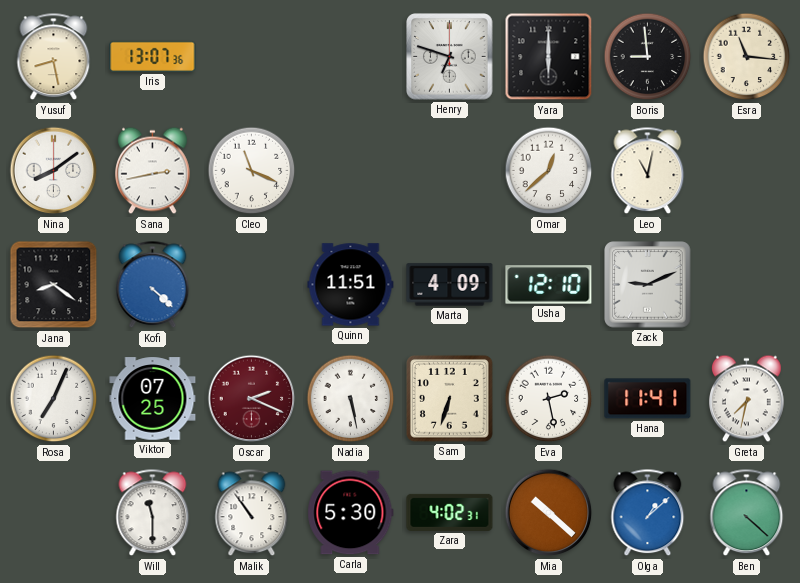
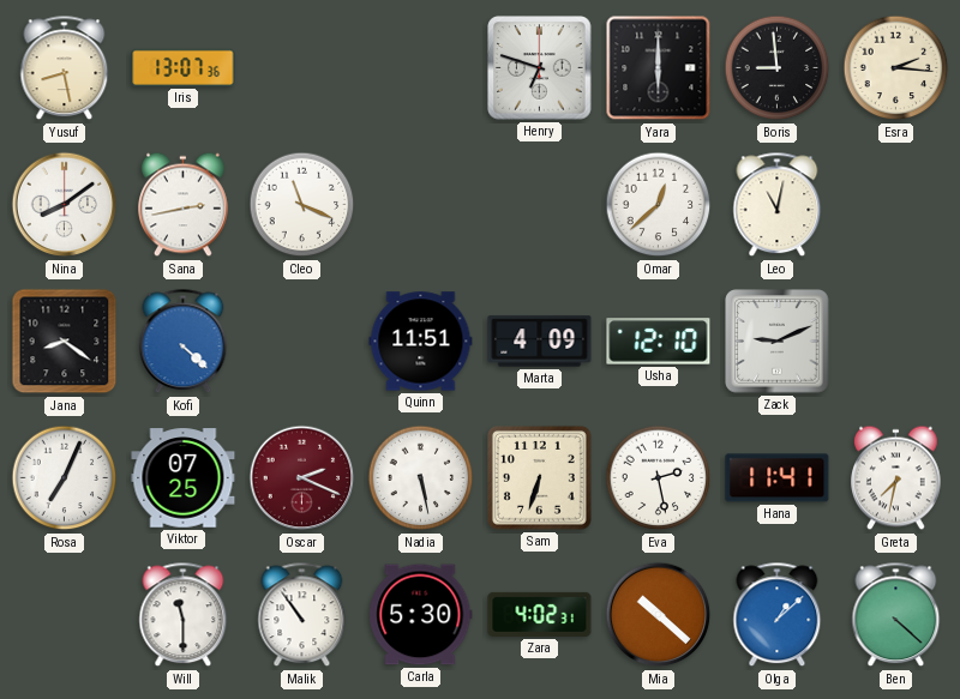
Esra: 11:16 -> 2:16 (896, 68)
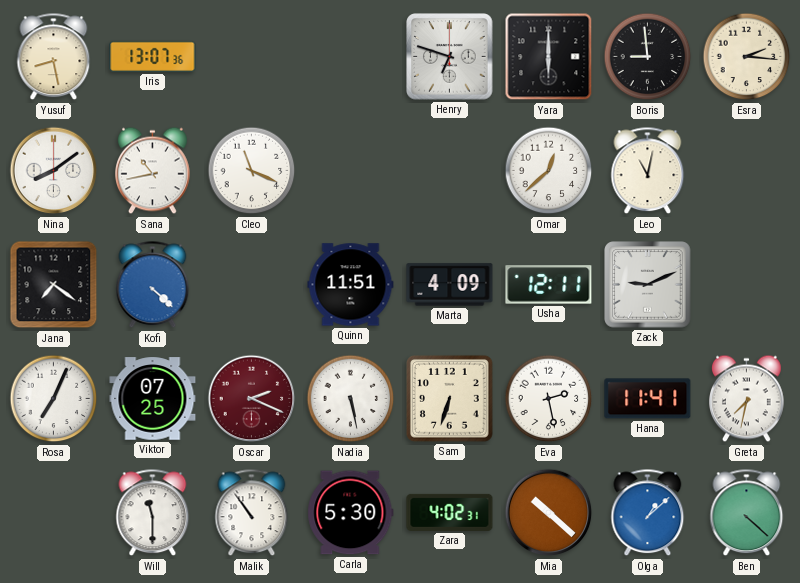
Sana: 2:43 -> 10:43 (153, 171)
Jana: 8:21 -> 7:21 (54, 285)
Usha: 12:10 -> 12:11 (549, 285)
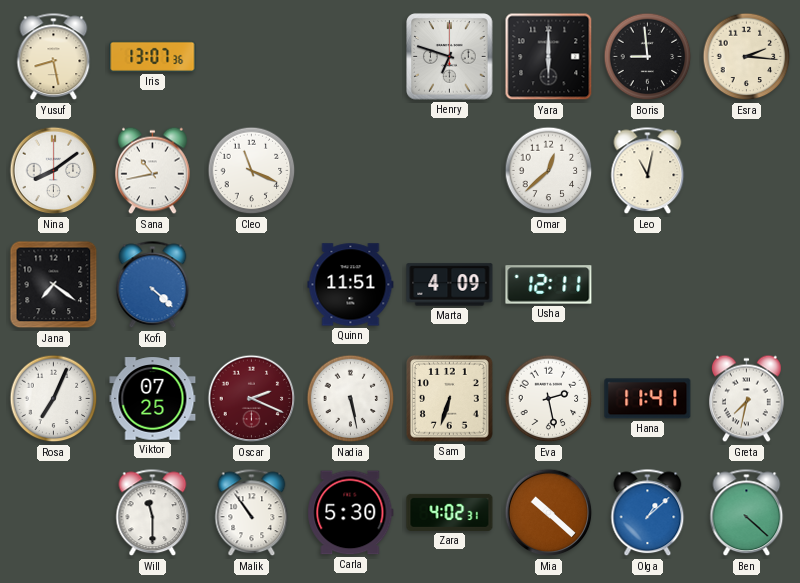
Zack: 9:11 -> none (648, 285)
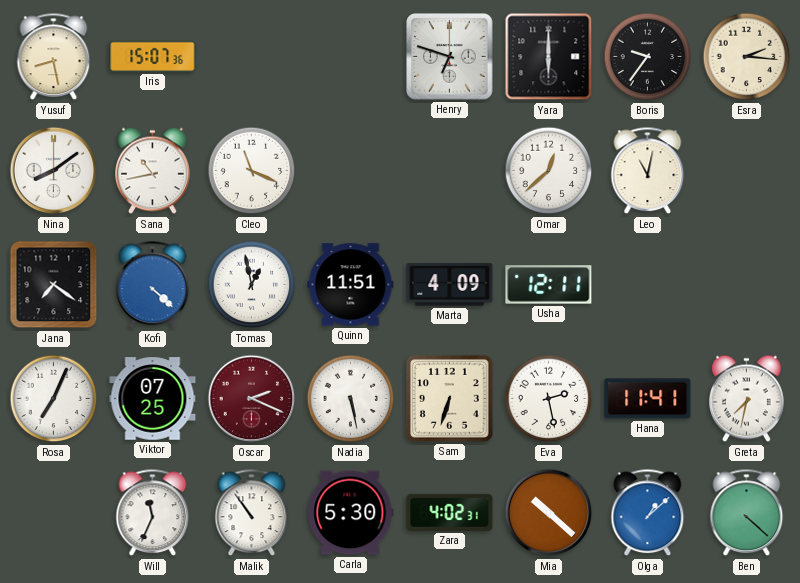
Iris: 13:07 -> 15:07 (153, 56)
Boris: 8:59 -> 9:36 (648, 57)
Tomas: none -> 12:58 (252, 285)
Will: 11:30 -> 11:34 (153, 513)
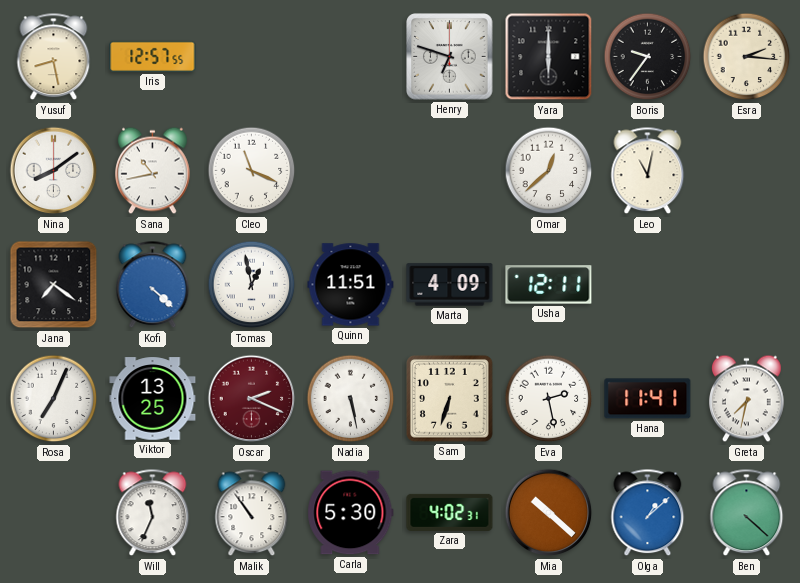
Iris: 15:07 -> 12:57 (153, 56)
Viktor: 07:25 -> 13:25 (153, 399)
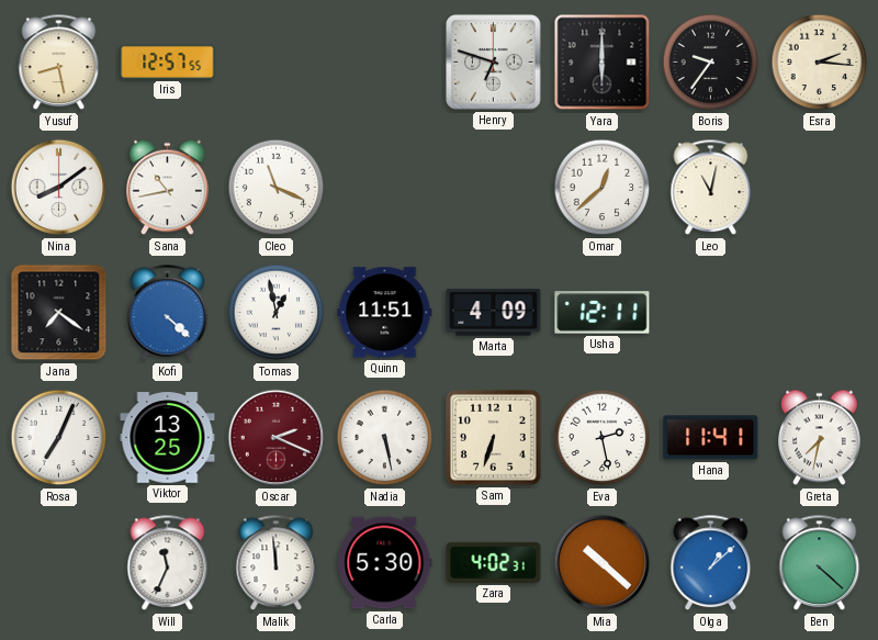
Malik: 10:54 -> 11:59 (277, 563)
